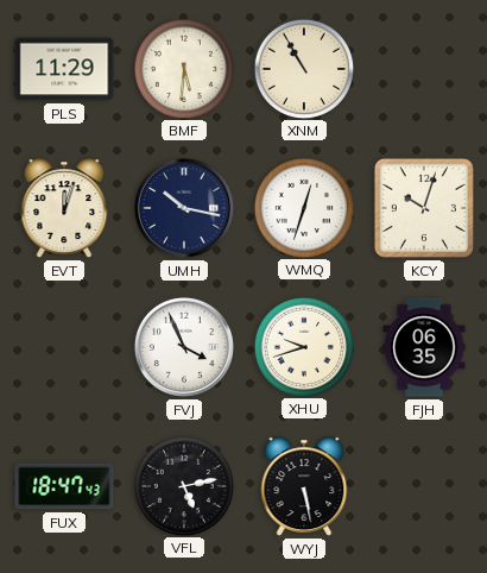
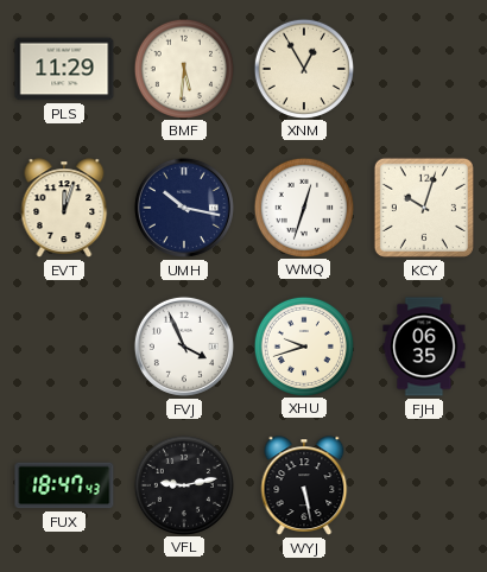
XNM: 10:55 -> 12:55 (303, 68)
VFL: 5:13 -> 9:13 (183, 484)
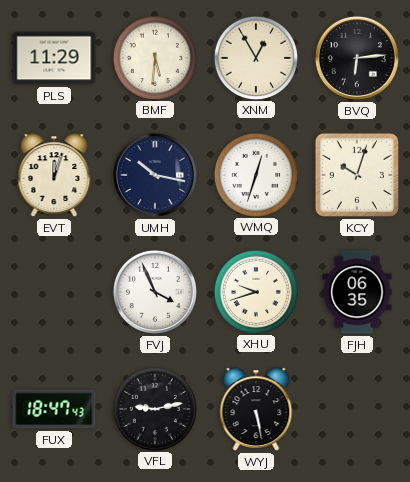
BVQ: none -> 6:14 (357, 58)
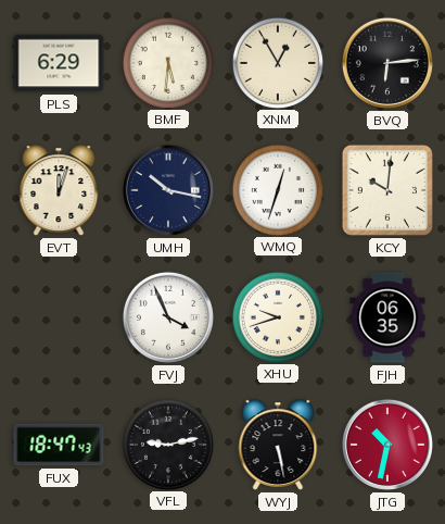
PLS: 11:29 -> 6:29 (59, 63)
KCY: 10:03 -> 10:01 (387, 190)
JTG: none -> 10:32 (387, 445)
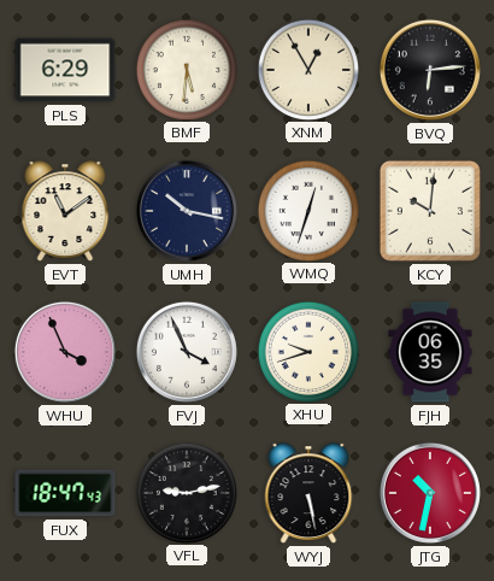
EVT: 12:03 -> 11:09 (65, 211)
WHU: none -> 3:56 (65, 352)
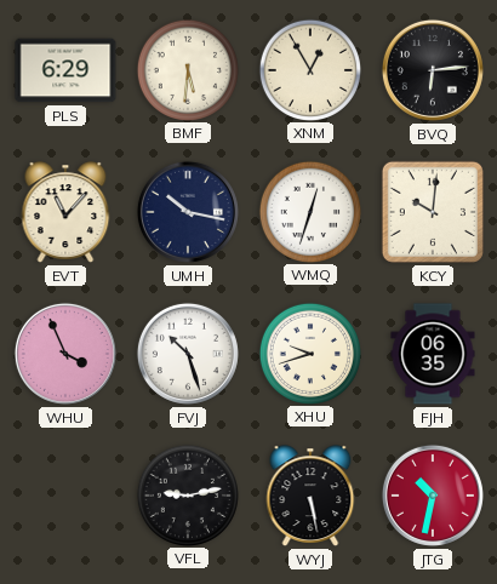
EVT: 11:09 -> 11:07 (65, 212)
FVJ: 3:56 -> 10:27 (188, 354)
FUX: 18:47 -> none (65, 493)
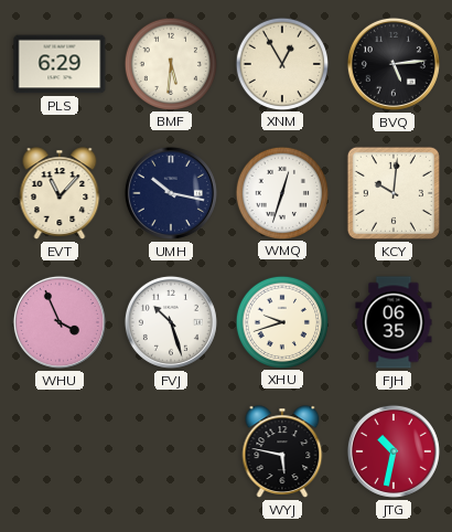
BVQ: 6:14 -> 5:14 (394, 64)
VFL: 9:13 -> none (187, 494)
WYJ: 5:28 -> 5:47 (282, 451)
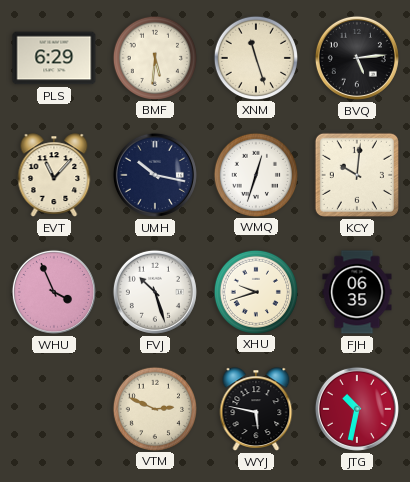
XNM: 12:55 -> 11:27 (255, 57)
VTM: none -> 2:49 (154, 408)
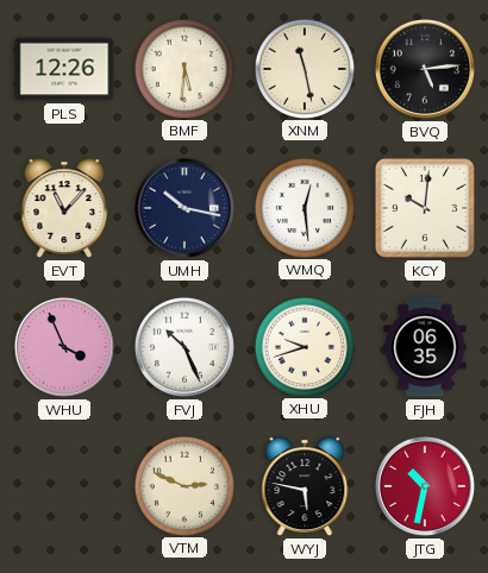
PLS: 6:29 -> 12:26 (64, 69)
XNM: 11:27 -> 11:28 (304, 68)
WMQ: 12:33 -> 12:29 (304, 207)
FVJ: 10:27 -> 10:26 (184, 347)
